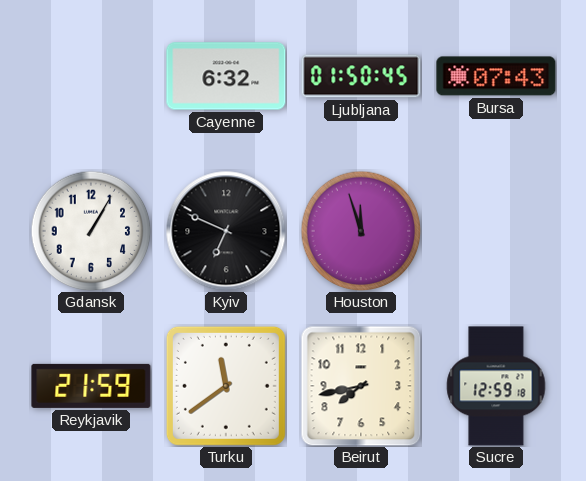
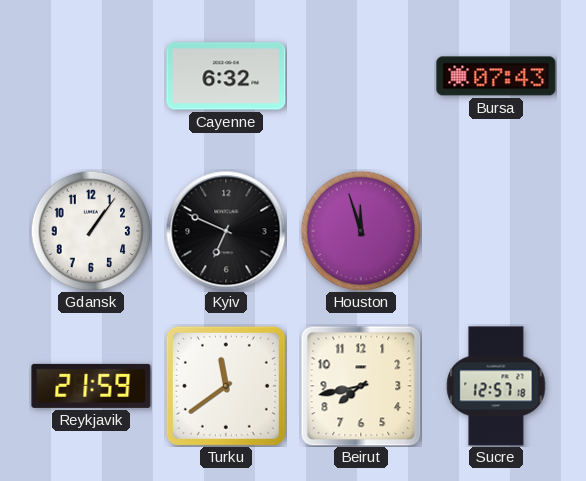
Ljubljana: 01:50 -> none (361, 76)
Gdansk: 1:05 -> 1:06 (91, 231)
Sucre: 12:59 -> 12:57 (496, 386)
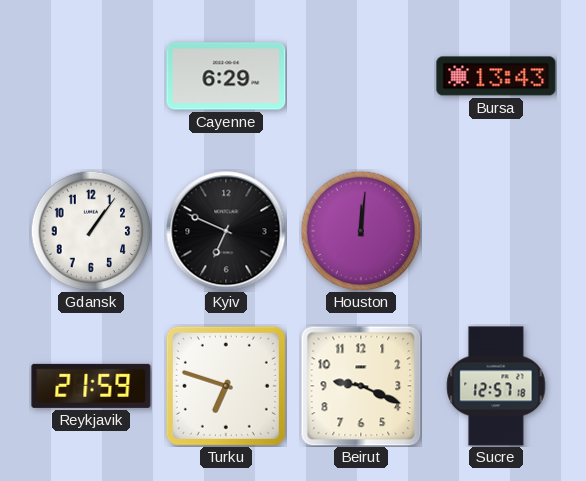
Cayenne: 6:32 -> 6:29 (226, 76)
Bursa: 07:43 -> 13:43 (496, 76)
Houston: 11:57 -> 12:01 (361, 231)
Turku: 11:39 -> 6:48 (226, 386)
Beirut: 7:43 -> 9:19 (361, 386)
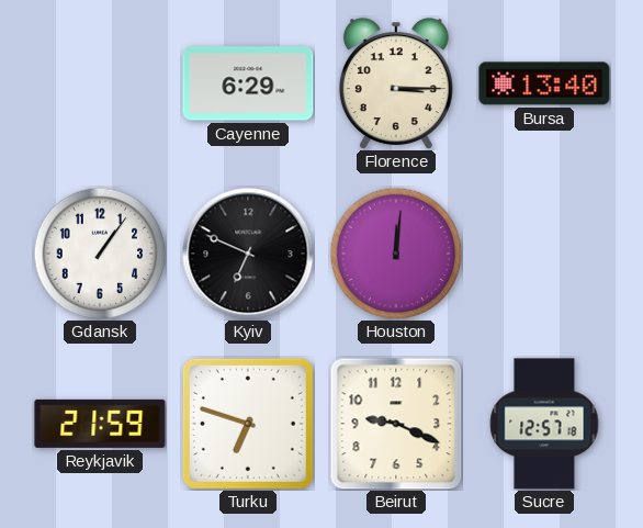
Florence: none -> 3:15 (396, 83)
Bursa: 13:43 -> 13:40 (544, 83)
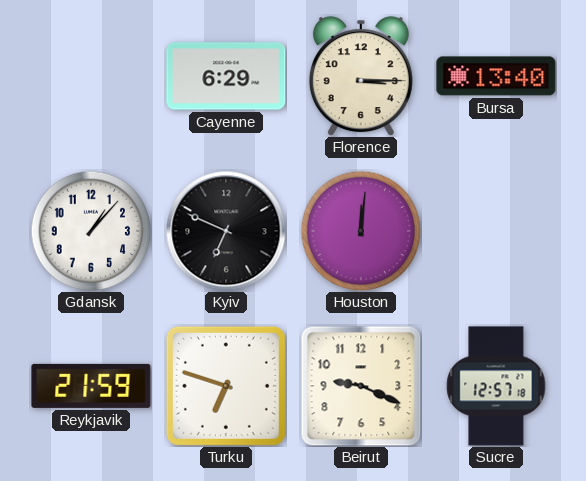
Gdansk: 1:06 -> 1:07 (91, 231)
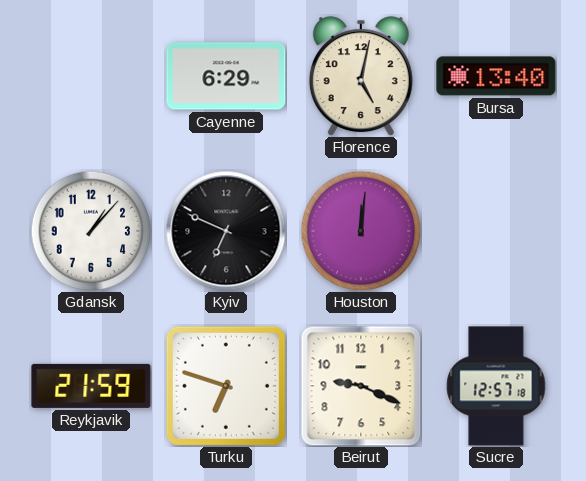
Florence: 3:15 -> 5:02 (361, 76)
